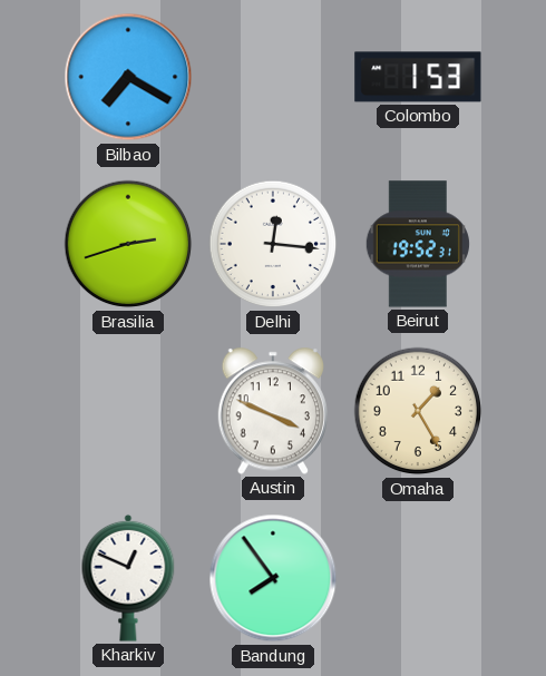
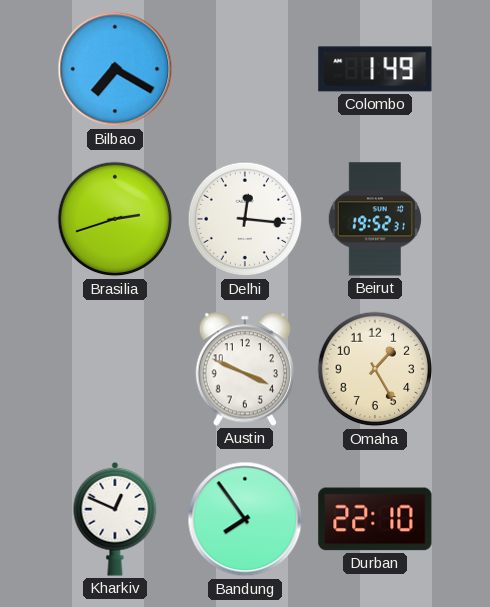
Colombo: 1:53 -> 1:49 (375, 69)
Durban: none -> 22:10 (375, 519)
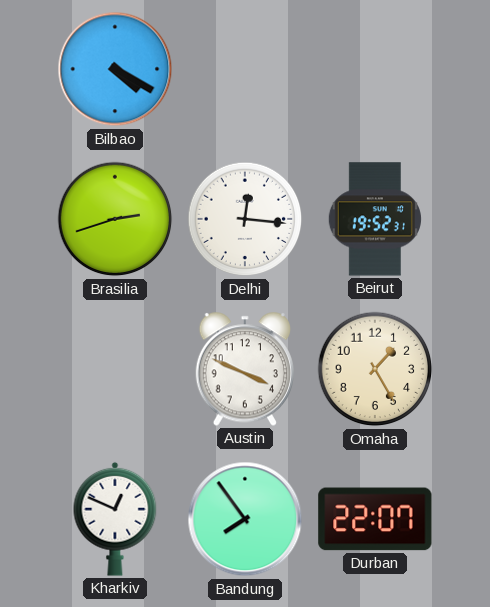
Bilbao: 7:20 -> 4:20 (115, 69)
Colombo: 1:49 -> none (375, 69)
Durban: 22:10 -> 22:07 (375, 519)
